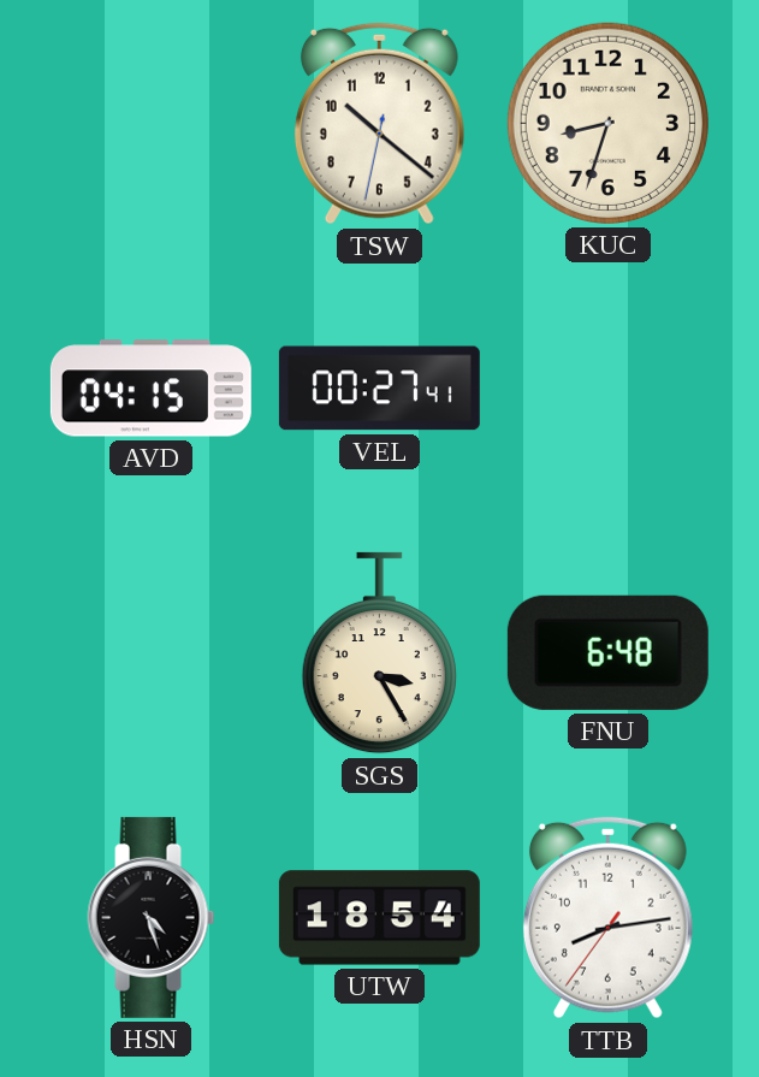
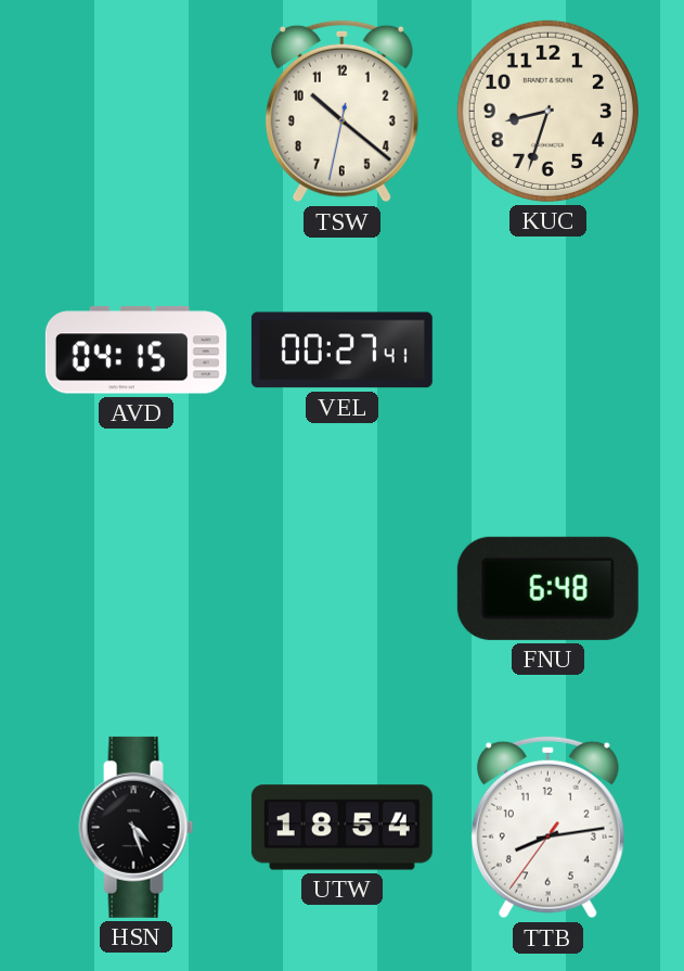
SGS: 3:25 -> none (379, 653)
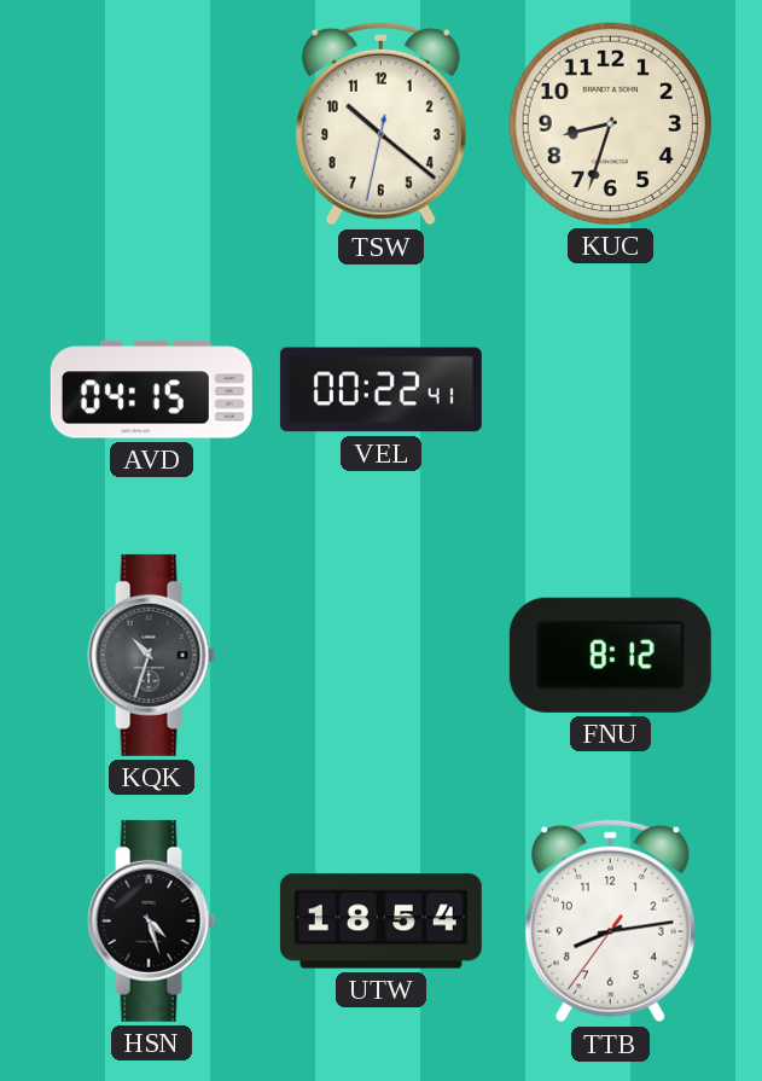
VEL: 00:27 -> 00:22 (380, 390)
KQK: none -> 10:33 (152, 655)
FNU: 6:48 -> 8:12 (610, 655)
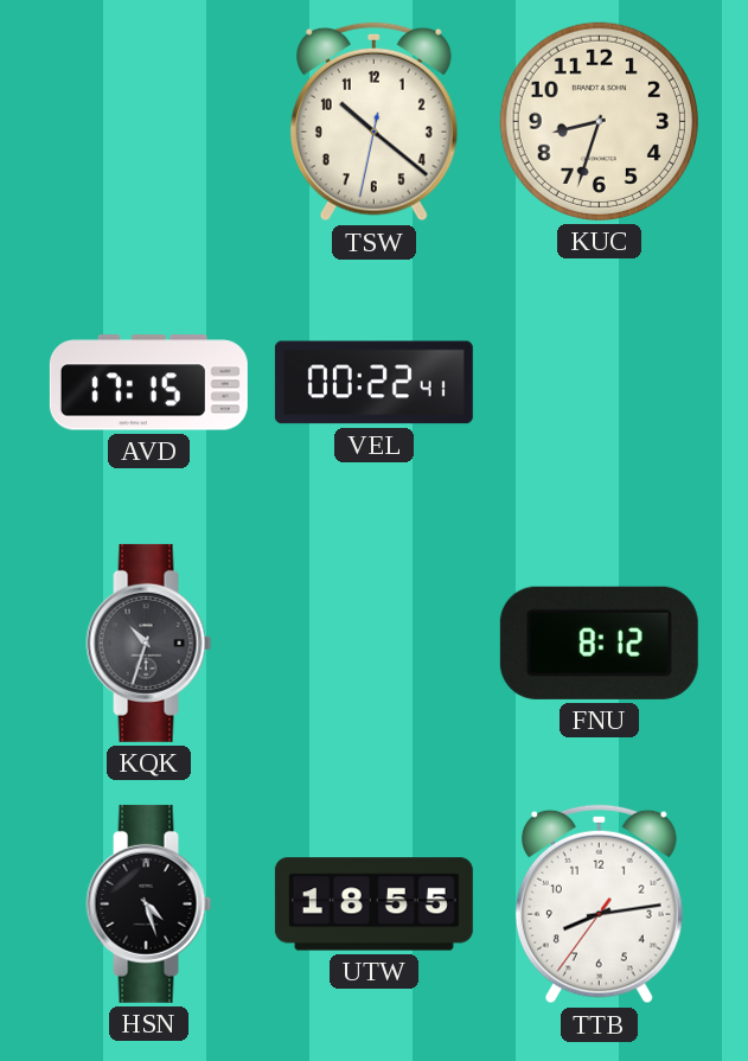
AVD: 04:15 -> 17:15 (148, 383)
UTW: 18:54 -> 18:55 (373, 905)
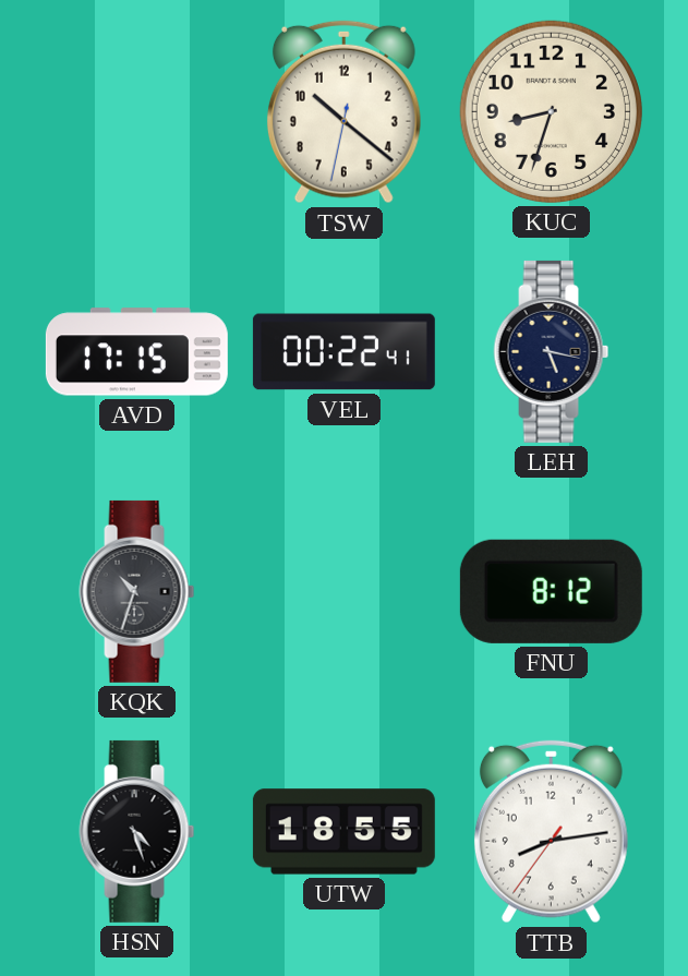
LEH: none -> 5:17 (552, 351)
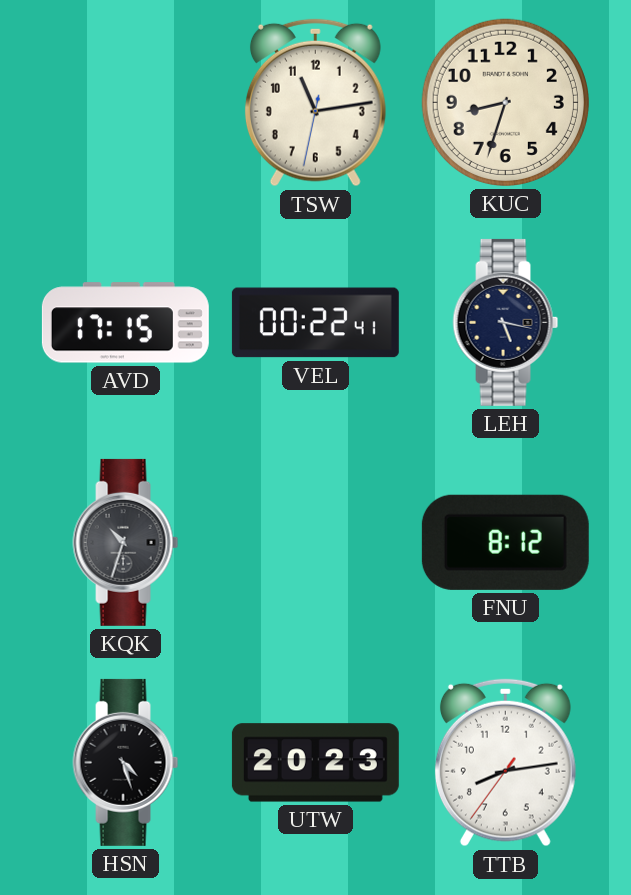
TSW: 10:21 -> 11:13 (315, 103)
UTW: 18:55 -> 20:23 (315, 763)
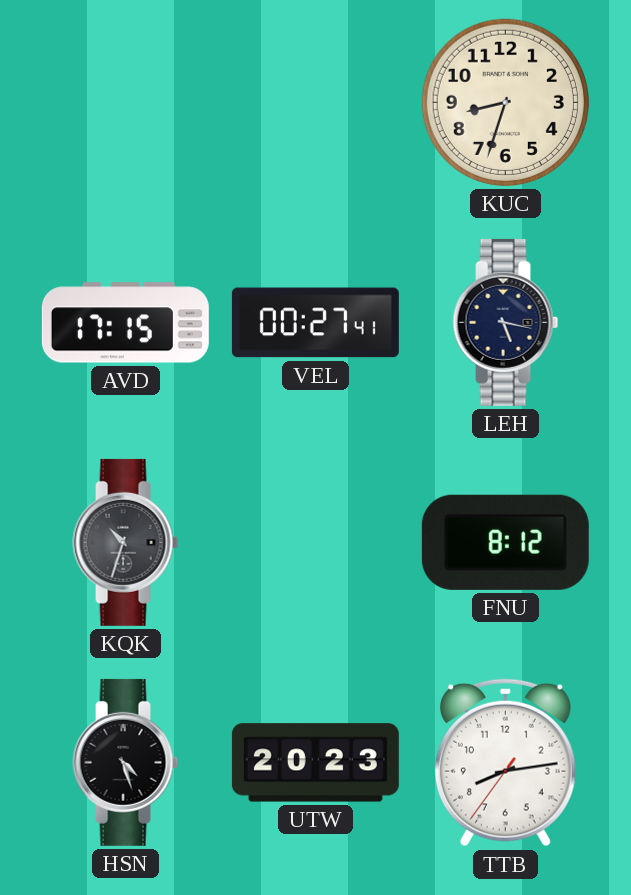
TSW: 11:13 -> none (315, 103)
VEL: 00:22 -> 00:27 (315, 323)
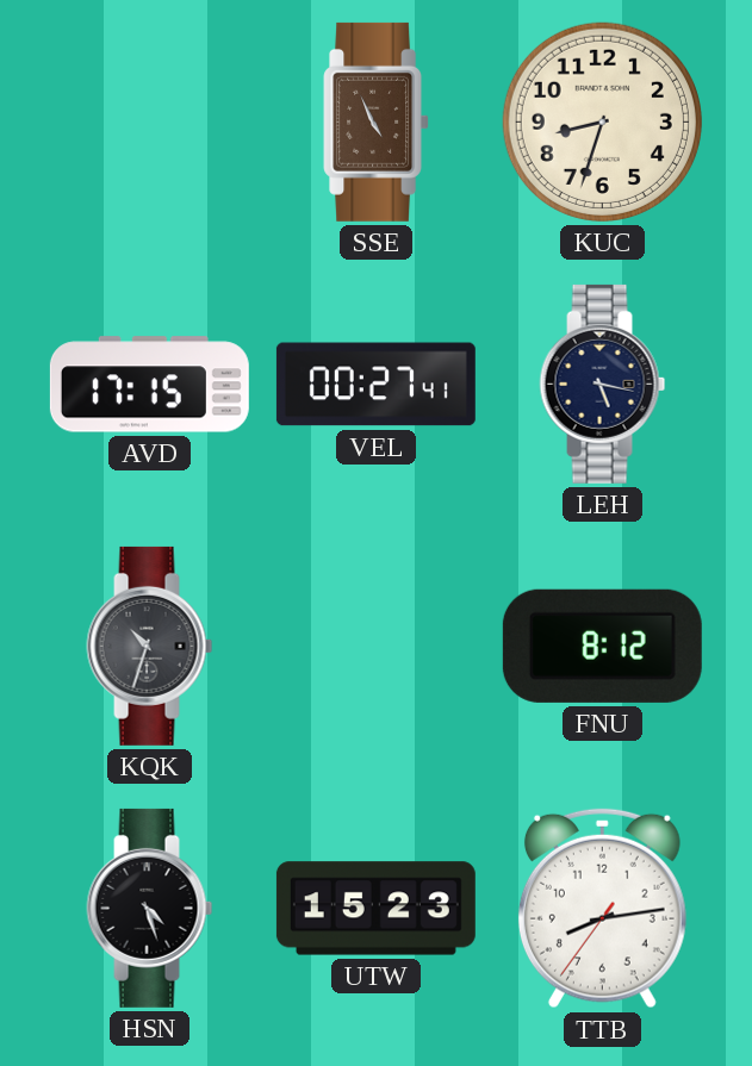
SSE: none -> 4:56 (377, 121)
UTW: 20:23 -> 15:23 (375, 909)
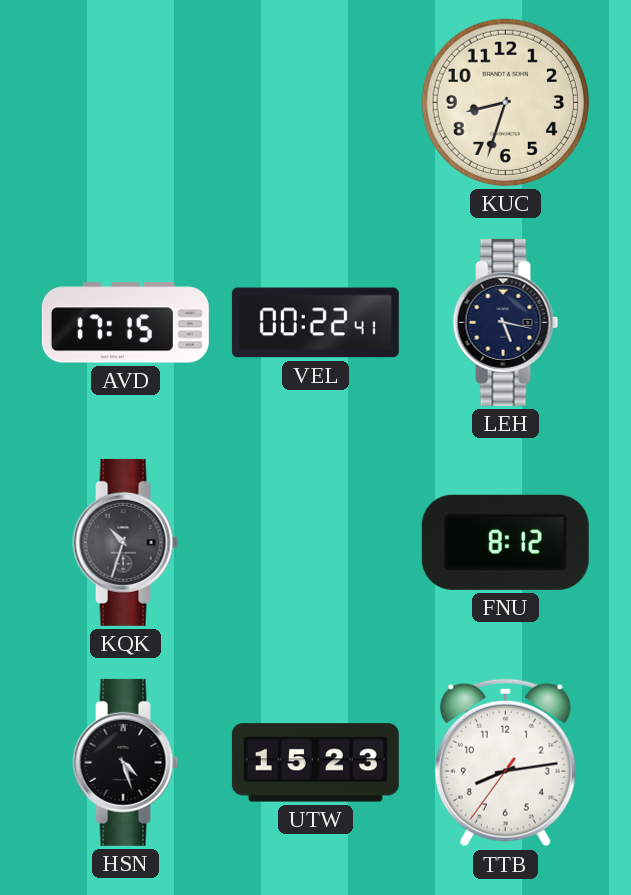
SSE: 4:56 -> none (377, 121)
VEL: 00:27 -> 00:22 (315, 323)
